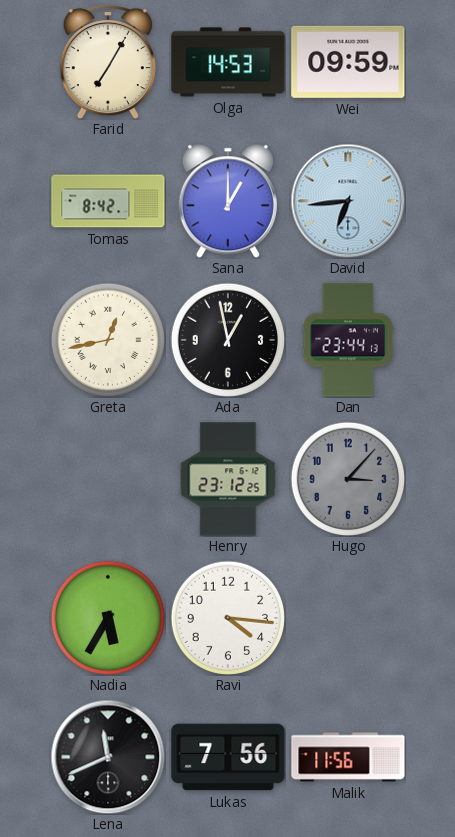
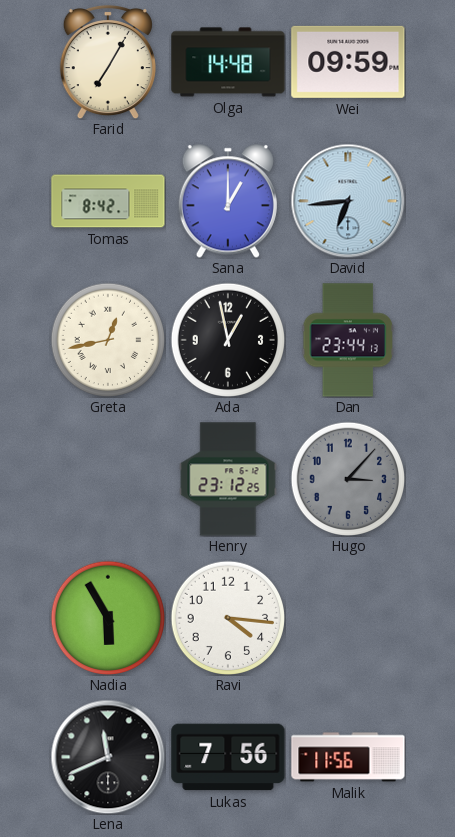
Olga: 14:53 -> 14:48 (228, 62)
Nadia: 5:35 -> 5:55 (108, 618)
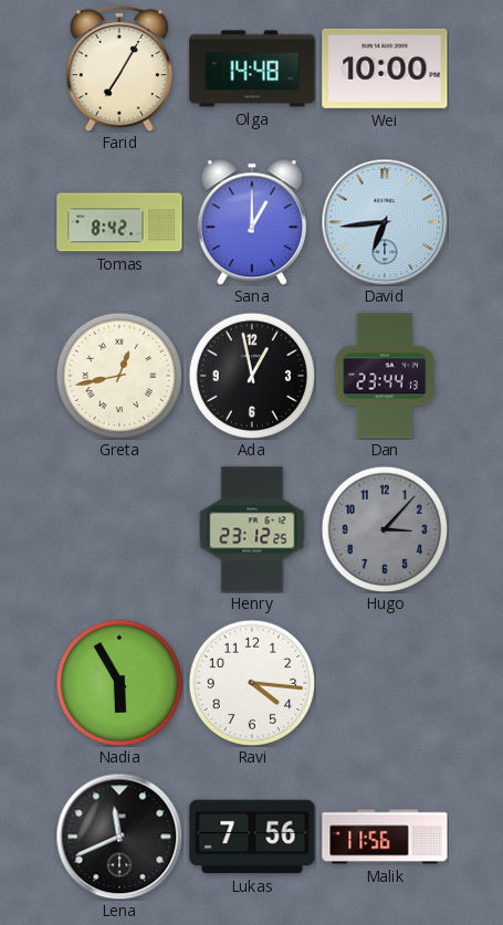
Wei: 09:59 -> 10:00 (385, 69)
